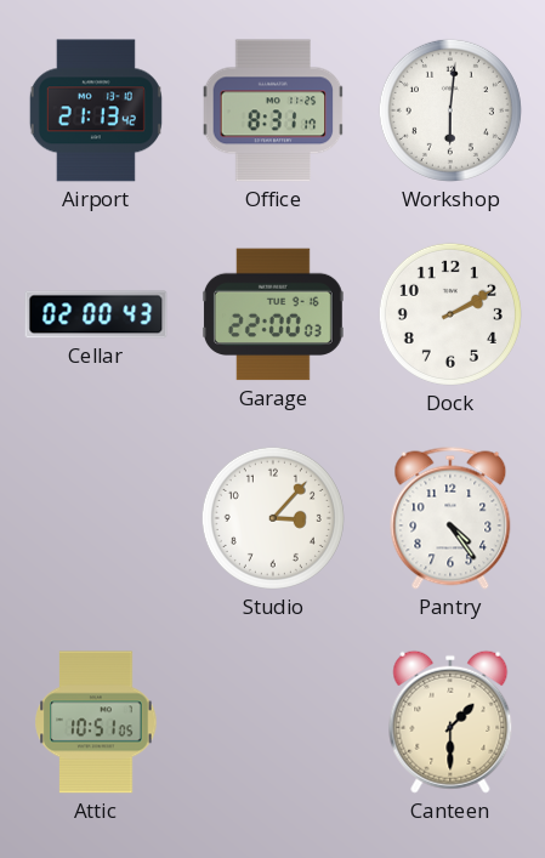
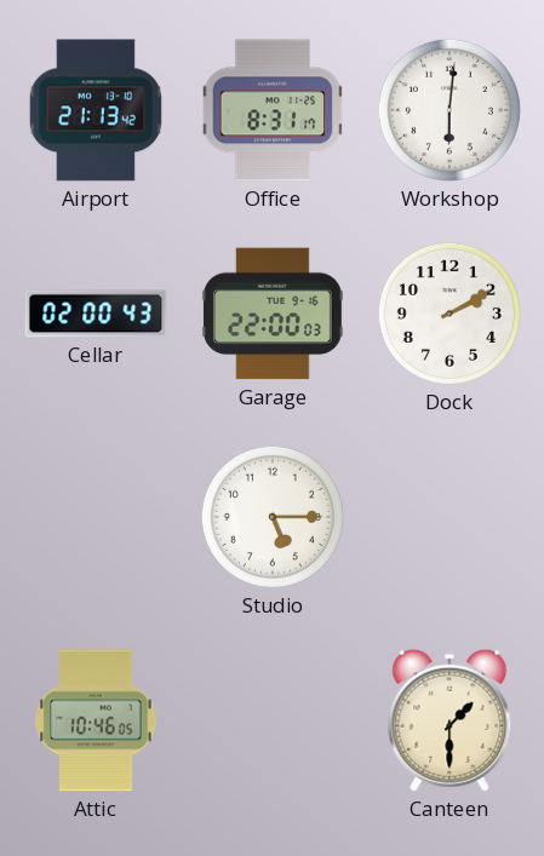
Studio: 3:07 -> 5:15 (273, 517)
Pantry: 4:24 -> none (450, 518)
Attic: 10:51 -> 10:46 (96, 720)
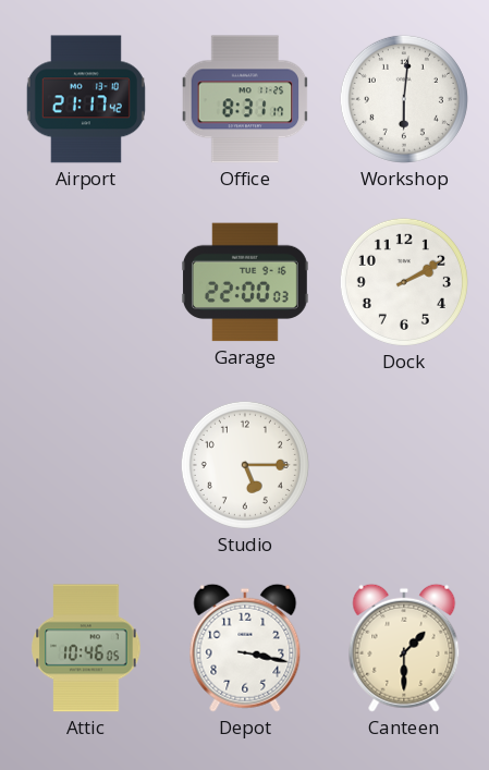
Airport: 21:13 -> 21:17 (86, 99)
Cellar: 02:00 -> none (96, 314)
Depot: none -> 3:17 (245, 648)
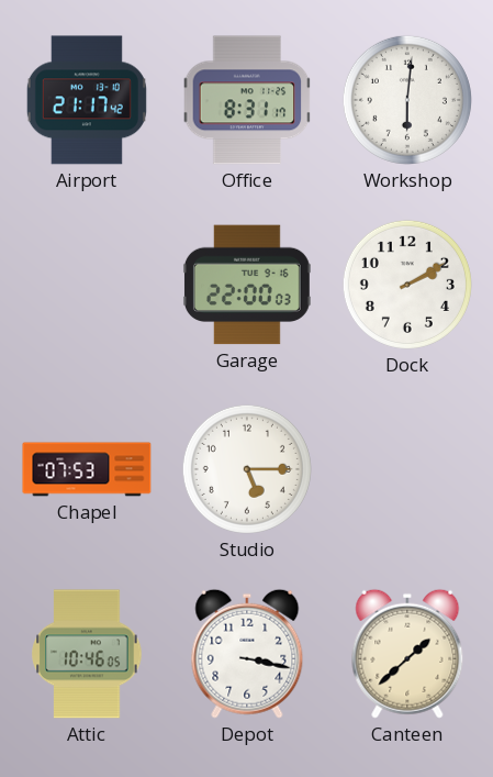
Chapel: none -> 07:53 (87, 469)
Canteen: 1:30 -> 1:38 (407, 654)
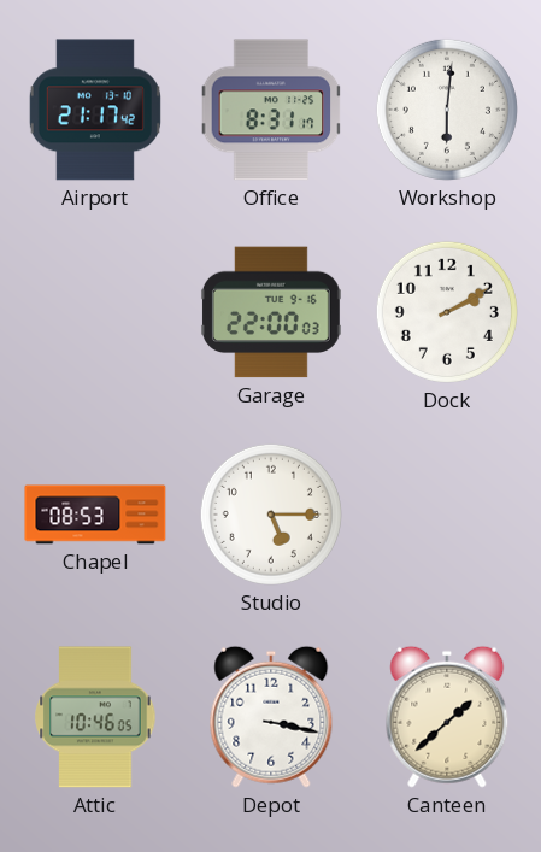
Chapel: 07:53 -> 08:53 (95, 515)
